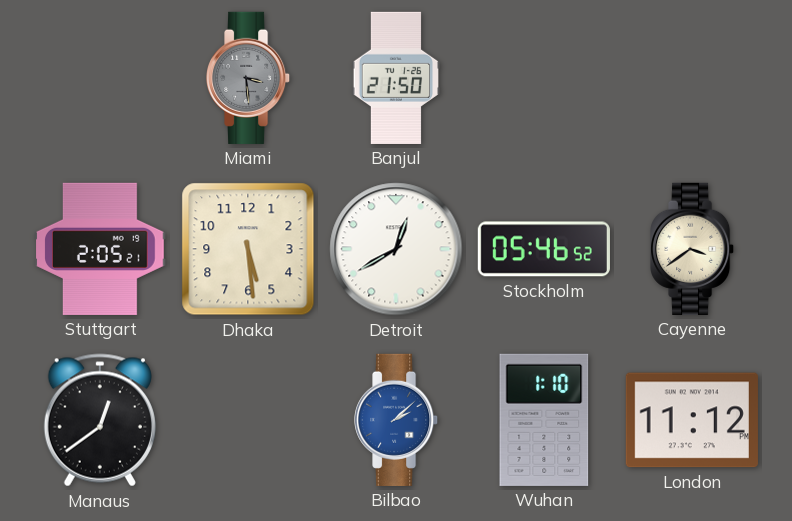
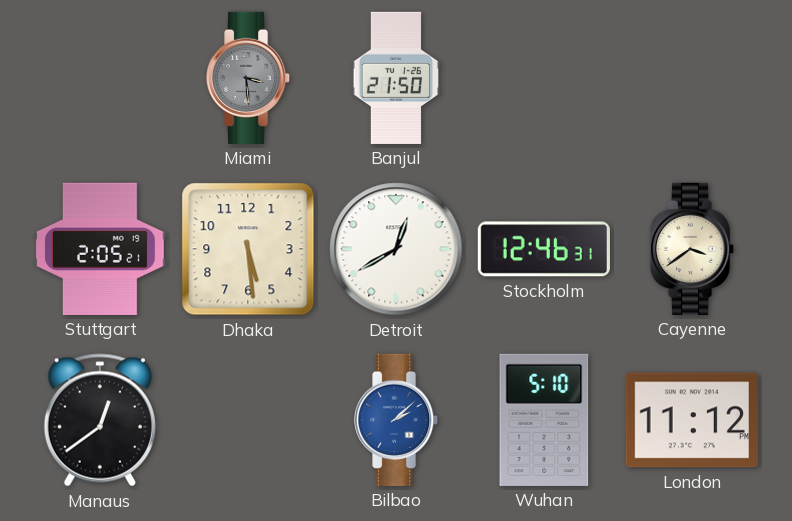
Stockholm: 05:46 -> 12:46 (544, 249)
Wuhan: 1:10 -> 5:10 (544, 420)
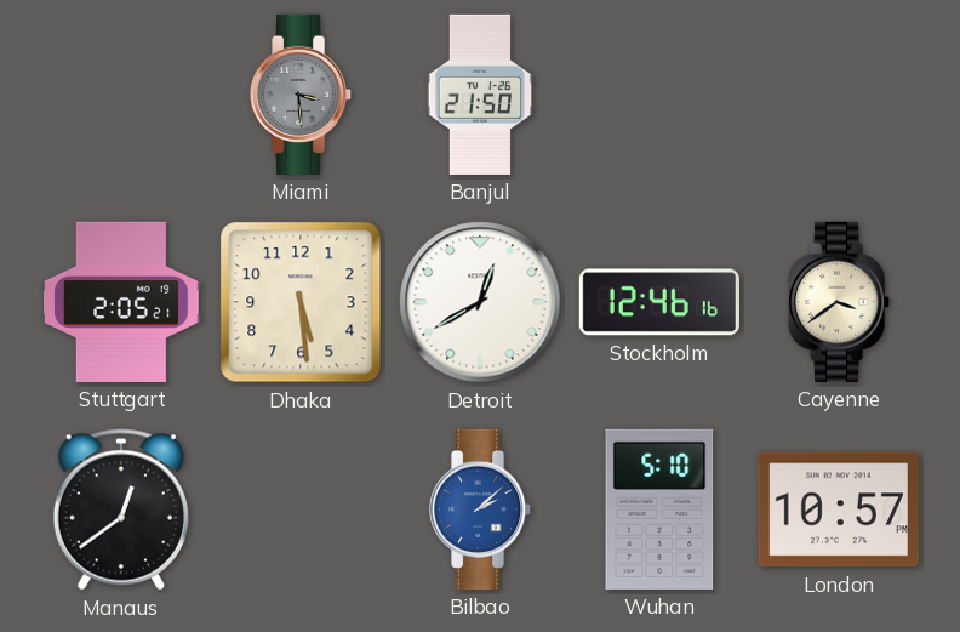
Stockholm: 12:46:31 -> 12:46:16 (659, 302)
London: 11:12 -> 10:57 (839, 509)
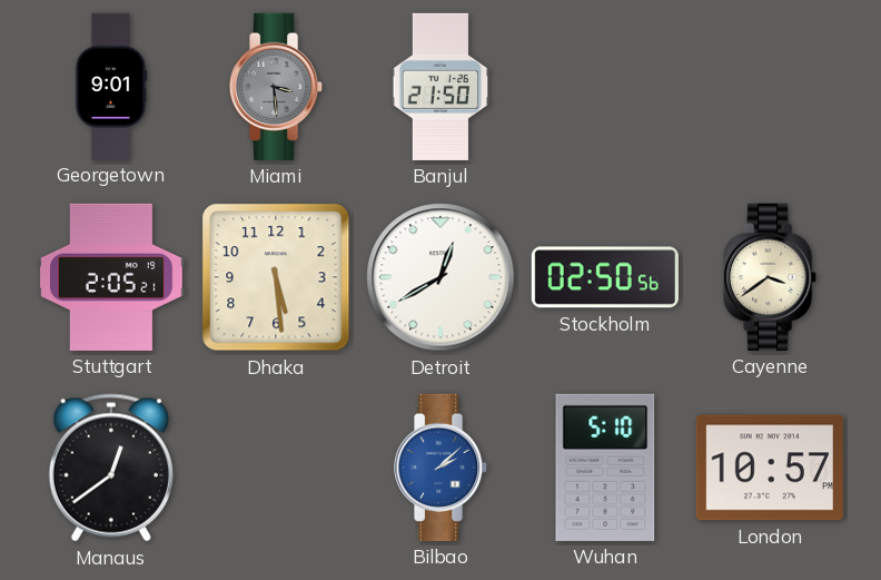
Georgetown: none -> 9:01 (111, 86)
Stockholm: 12:46 -> 02:50 (605, 277)
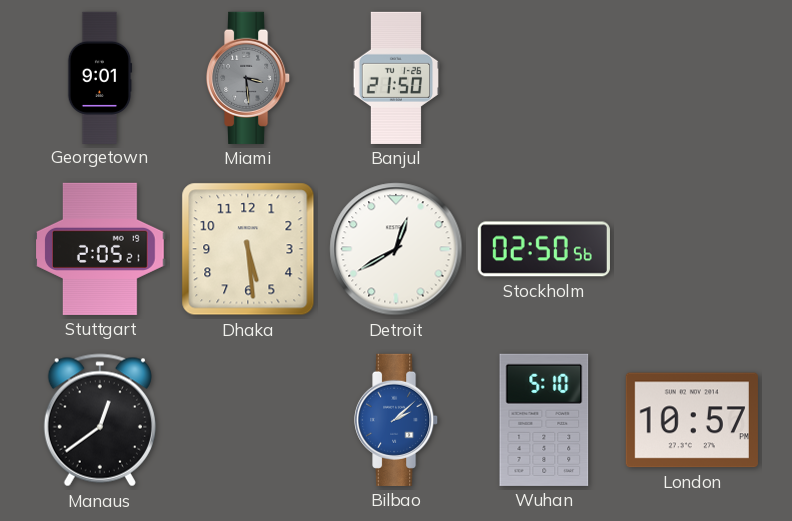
Cayenne: 3:39 -> none (771, 277)
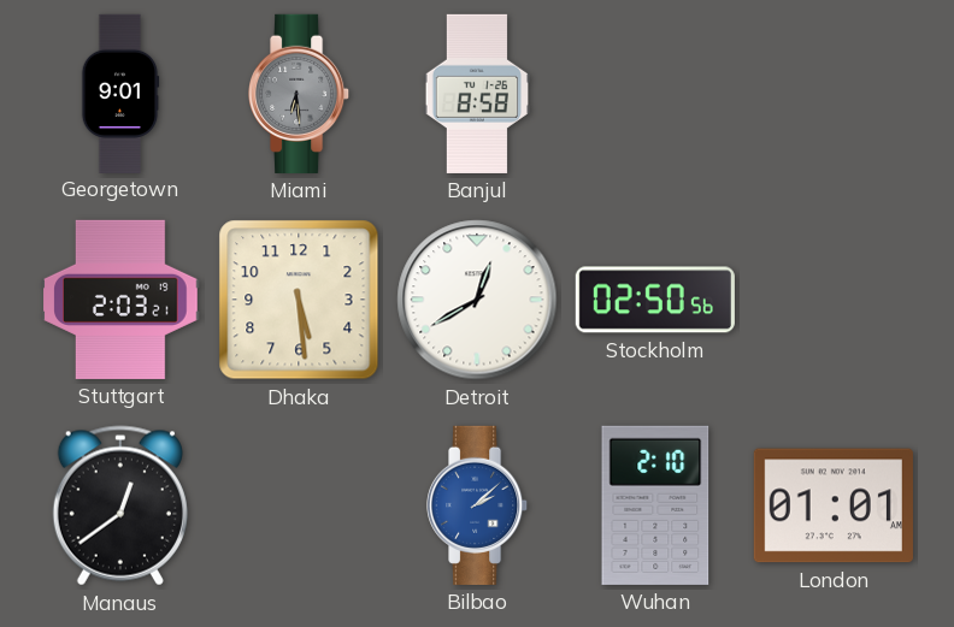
Miami: 3:29 -> 6:29 (300, 94)
Banjul: 21:50 -> 8:58 (477, 94)
Stuttgart: 2:05 -> 2:03 (120, 300)
Wuhan: 5:10 -> 2:10 (655, 505)
London: 10:57 -> 01:01 (834, 505)
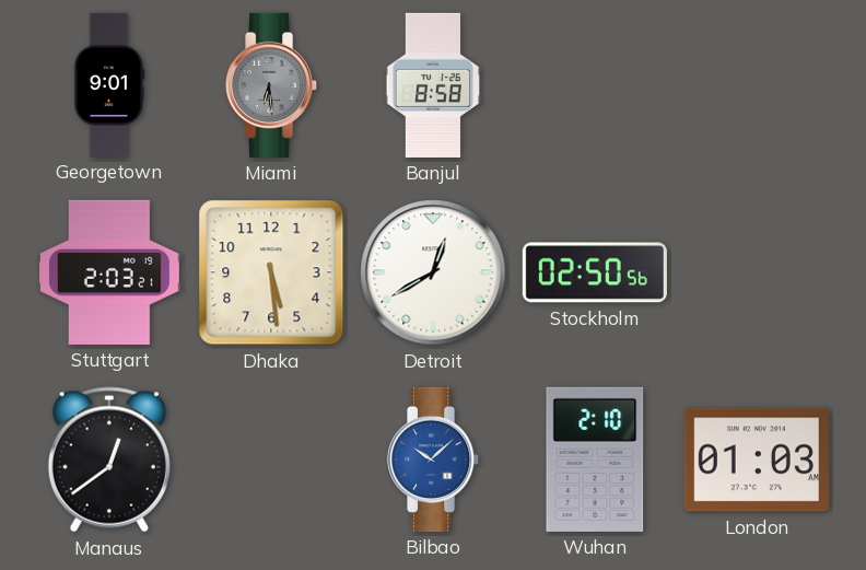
Bilbao: 2:08 -> 10:08 (434, 460)
London: 01:01 -> 01:03 (757, 460)
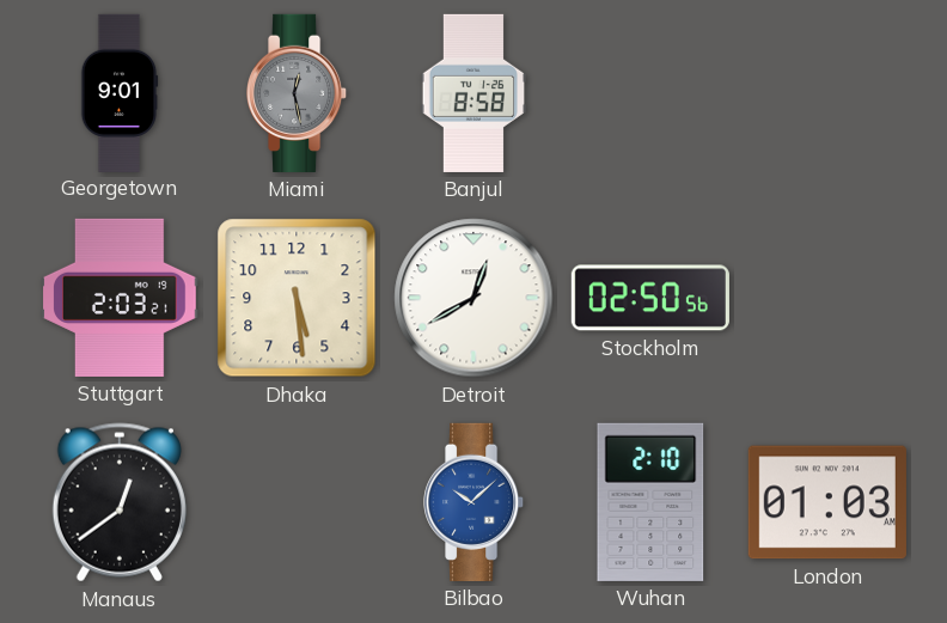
Miami: 6:29 -> 12:28 (298, 93)
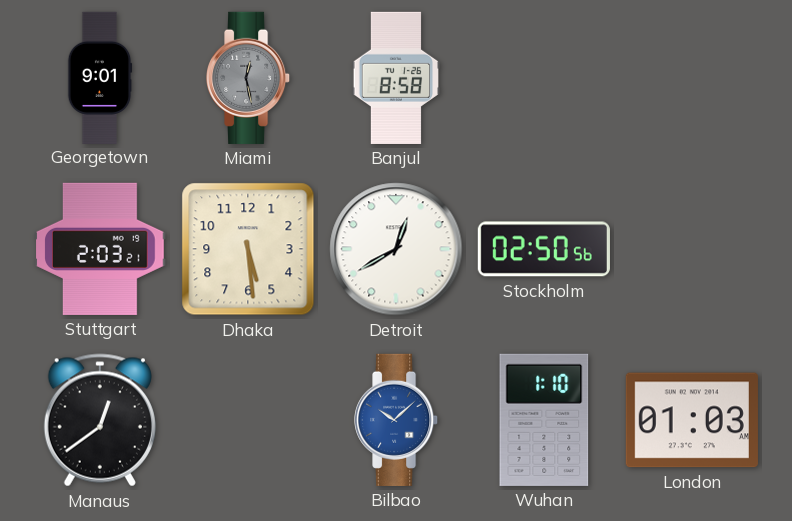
Wuhan: 2:10 -> 1:10 (544, 420)
